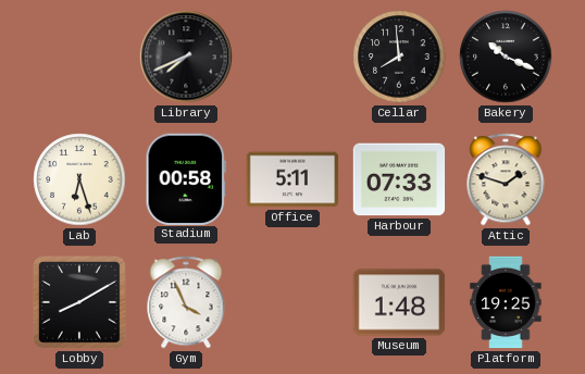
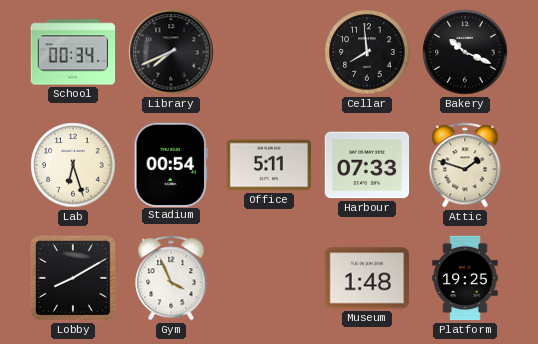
School: none -> 00:34 (73, 52)
Stadium: 00:58 -> 00:54 (171, 164)
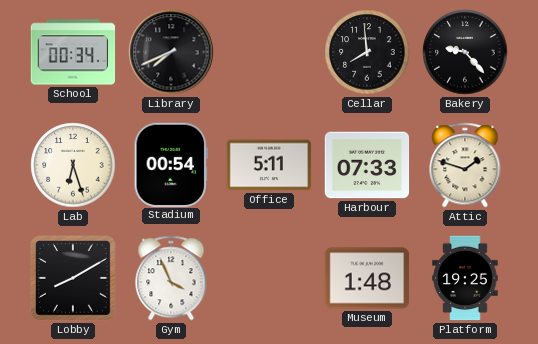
Bakery: 10:19 -> 9:23 (465, 52)
